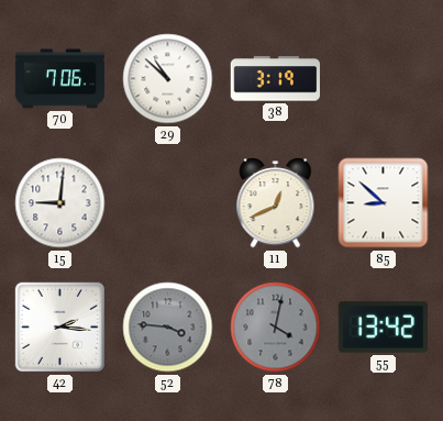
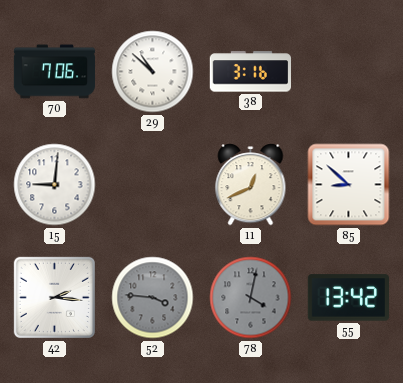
38: 3:19 -> 3:16 (250, 72)
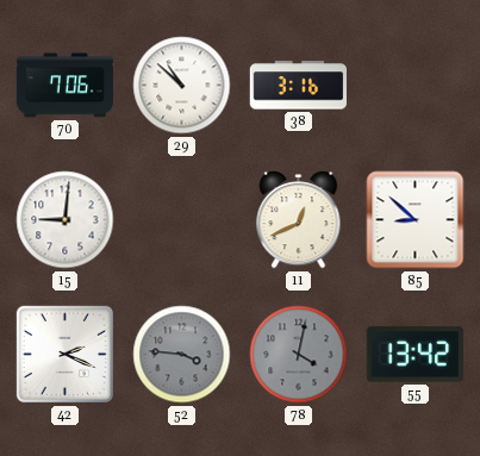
42: 2:16 -> 2:19 (64, 354)
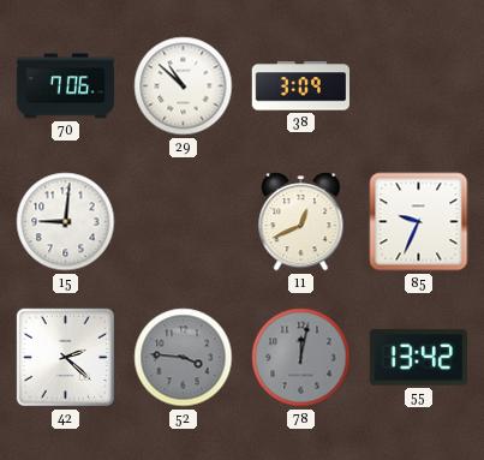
38: 3:16 -> 3:09 (300, 86)
85: 8:52 -> 9:34 (419, 222)
42: 2:19 -> 2:22 (65, 357)
78: 4:02 -> 12:02 (301, 358)
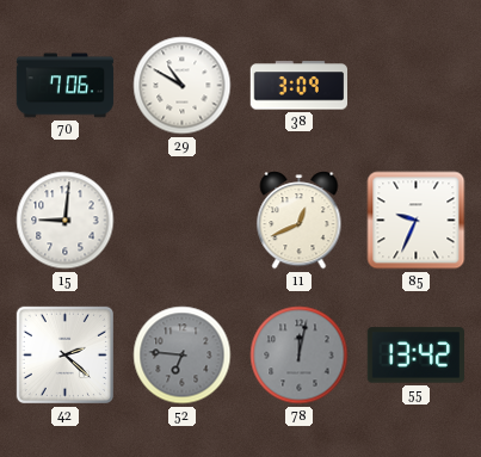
29: 10:52 -> 10:50 (183, 86)
52: 3:46 -> 6:46 (183, 356)
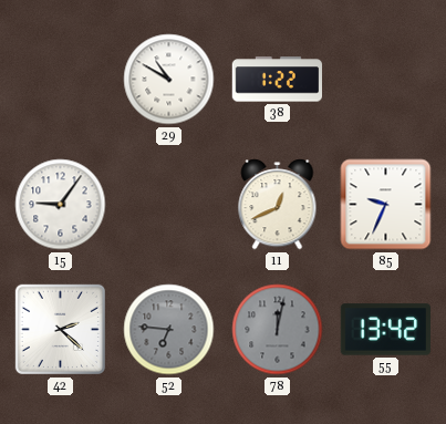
70: 7:06 -> none (66, 86)
38: 3:09 -> 1:22 (277, 80)
15: 9:01 -> 9:06 (61, 205)
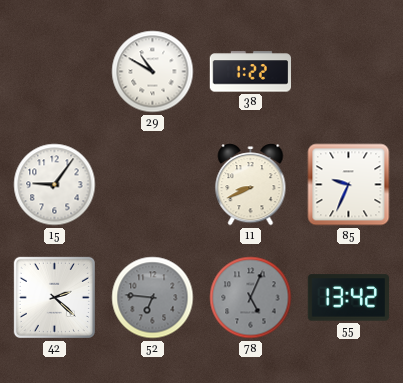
11: 12:41 -> 8:41 (251, 185)
78: 12:02 -> 5:04 (251, 298)
